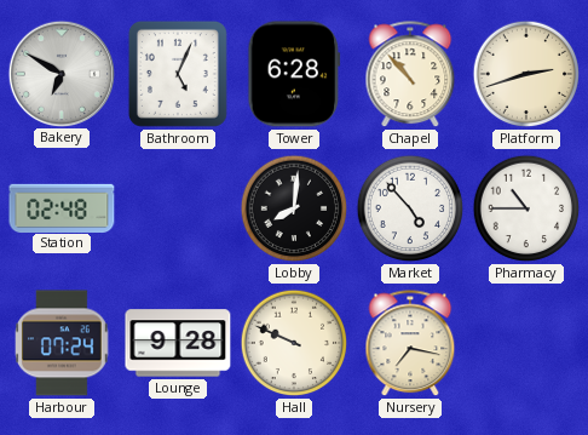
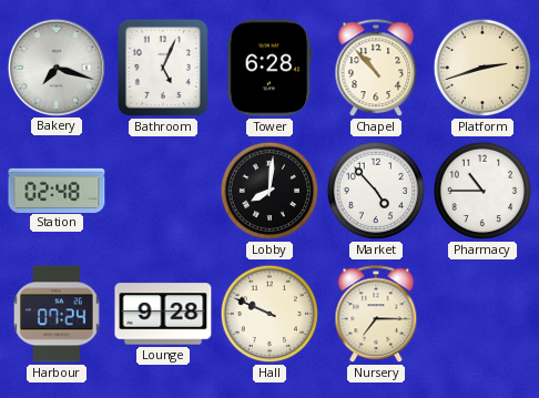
Bakery: 6:50 -> 7:18 (55, 67)
Nursery: 7:17 -> 7:15 (376, 315)
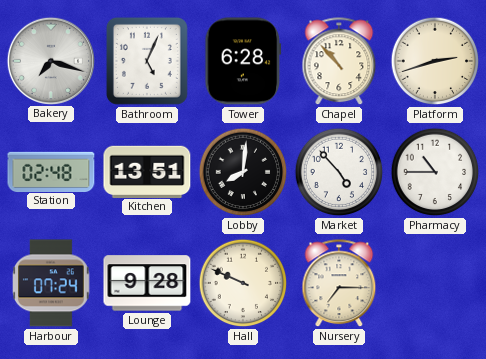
Kitchen: none -> 13:51 (147, 171)
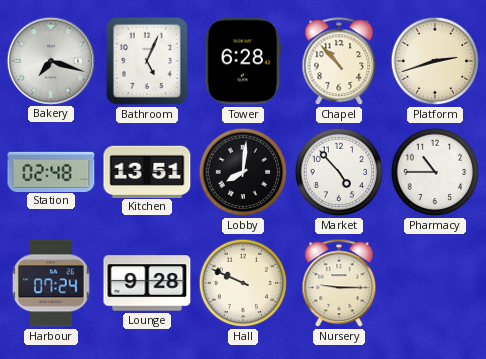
Nursery: 7:15 -> 9:15 (339, 284)
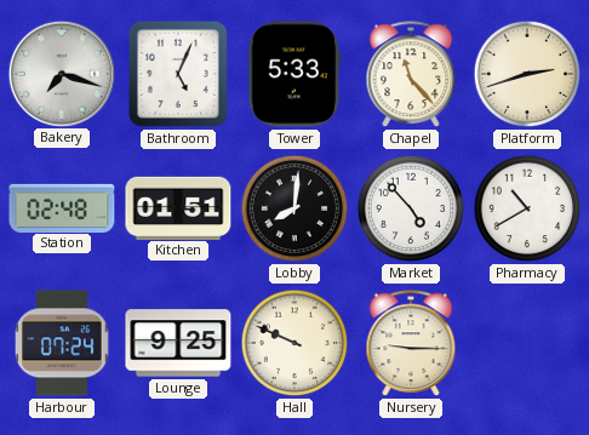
Tower: 6:28 -> 5:33 (294, 74)
Chapel: 10:53 -> 11:23 (411, 75)
Kitchen: 13:51 -> 01:51 (178, 207)
Pharmacy: 10:45 -> 10:40 (527, 208)
Lounge: 9:28 -> 9:25 (178, 343)
